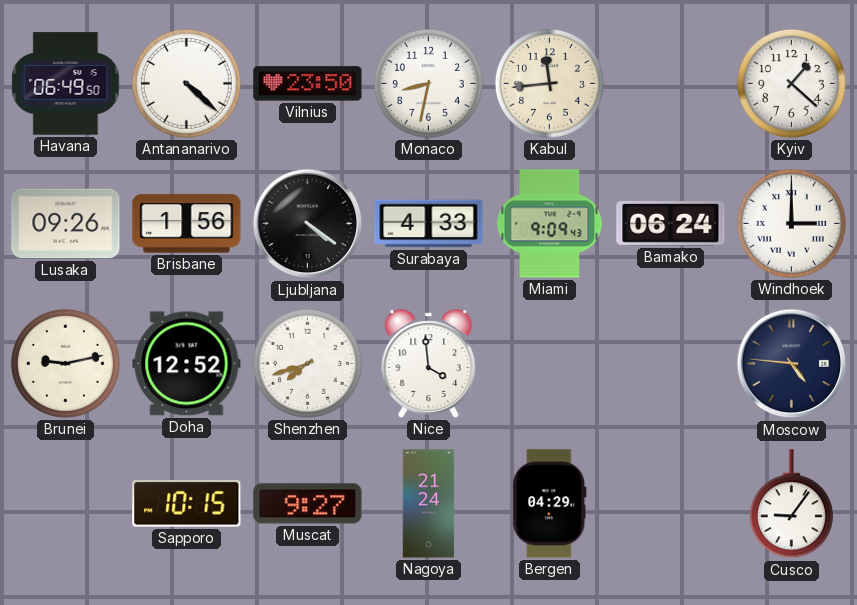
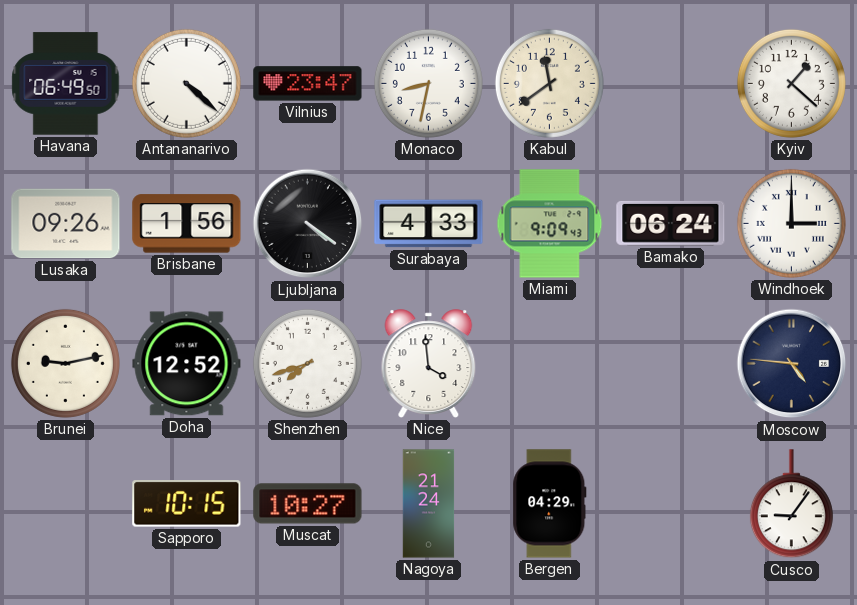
Vilnius: 23:50 -> 23:47 (308, 84)
Kabul: 11:44 -> 11:39 (549, 83)
Muscat: 9:27 -> 10:27 (308, 504)
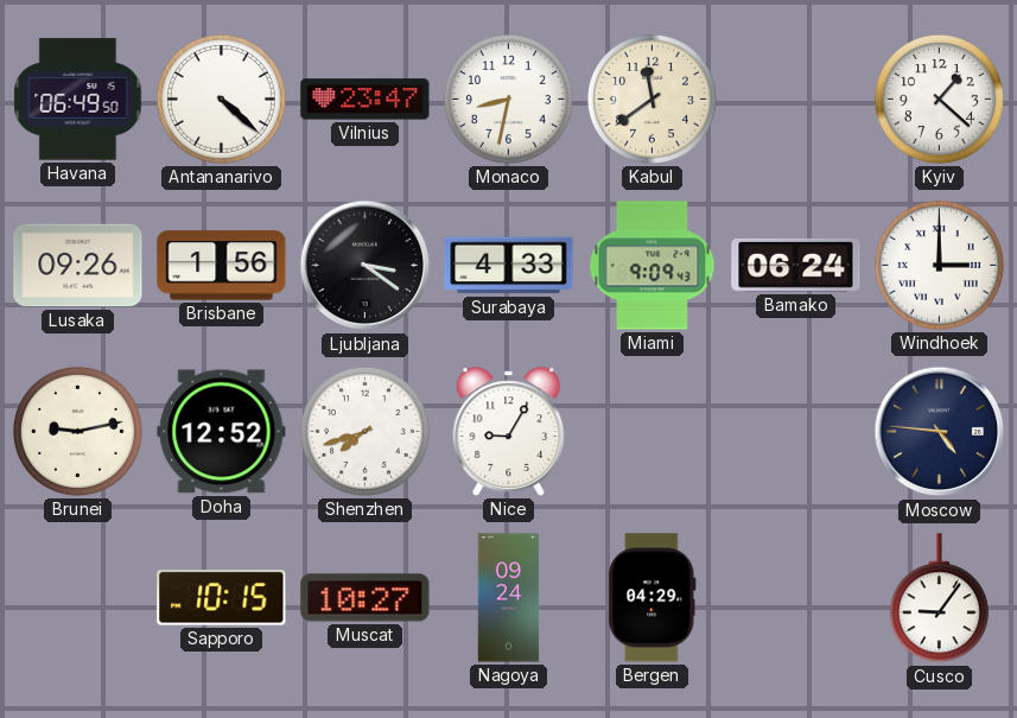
Ljubljana: 4:21 -> 3:21 (366, 266)
Nice: 3:59 -> 9:05 (509, 432)
Nagoya: 21:24 -> 09:24 (509, 598)
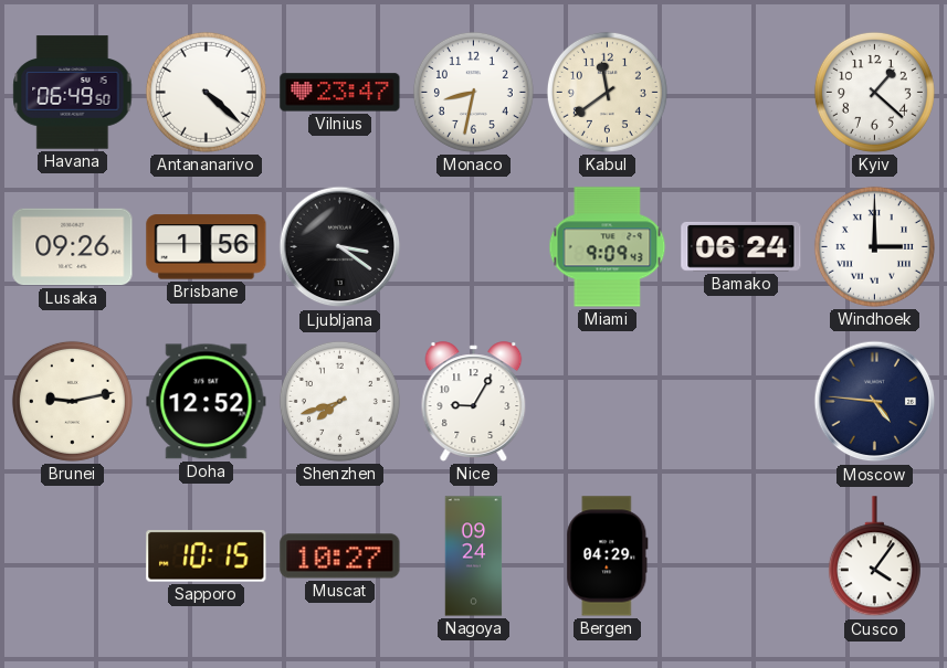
Surabaya: 4:33 -> none (509, 266)
Cusco: 9:06 -> 4:06 (874, 556)
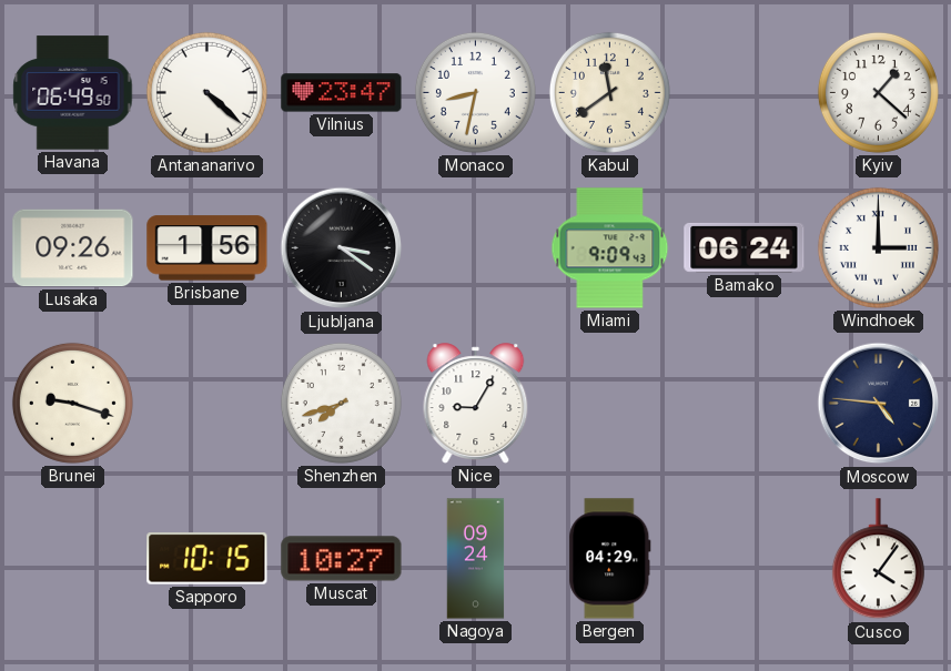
Brunei: 9:13 -> 9:18 (72, 403)
Doha: 12:52 -> none (207, 402)
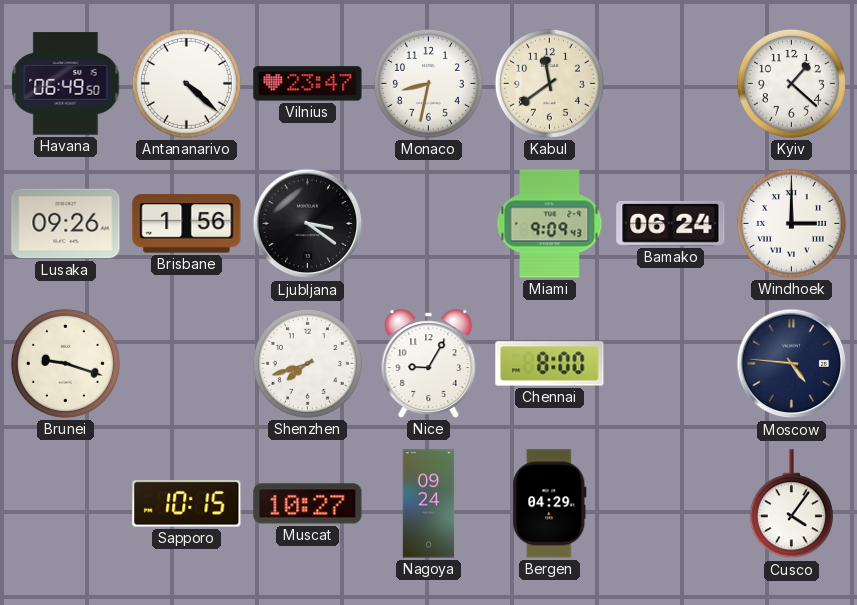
Chennai: none -> 8:00 (550, 364)
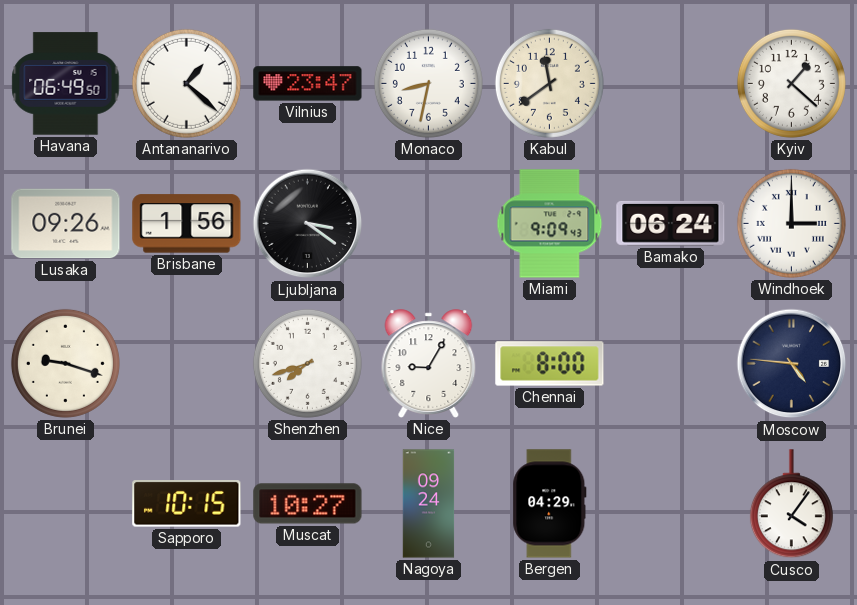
Antananarivo: 4:22 -> 1:22 (186, 83)
